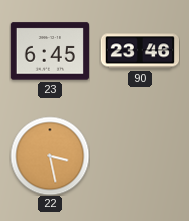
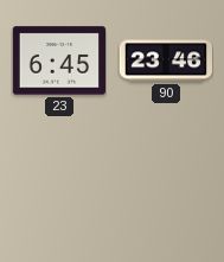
22: 3:28 -> none (50, 156)
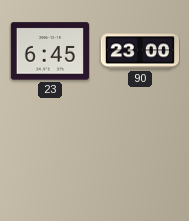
90: 23:46 -> 23:00 (139, 51)
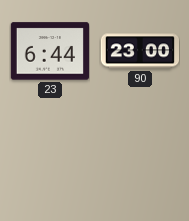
23: 6:45 -> 6:44 (49, 51)
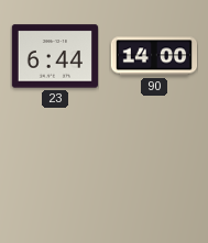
90: 23:00 -> 14:00 (153, 56)
